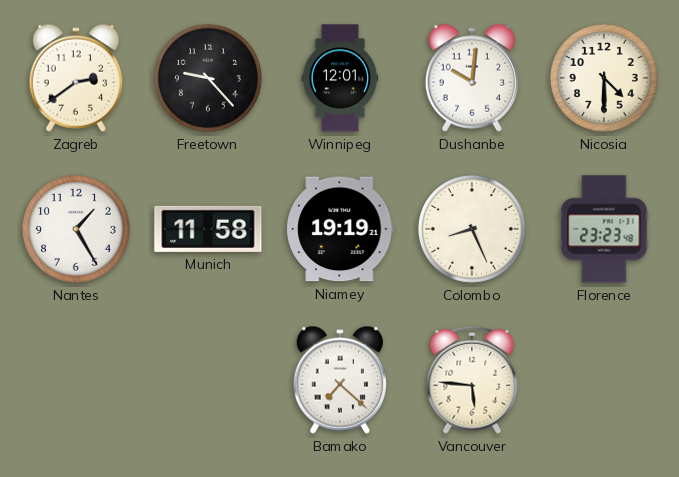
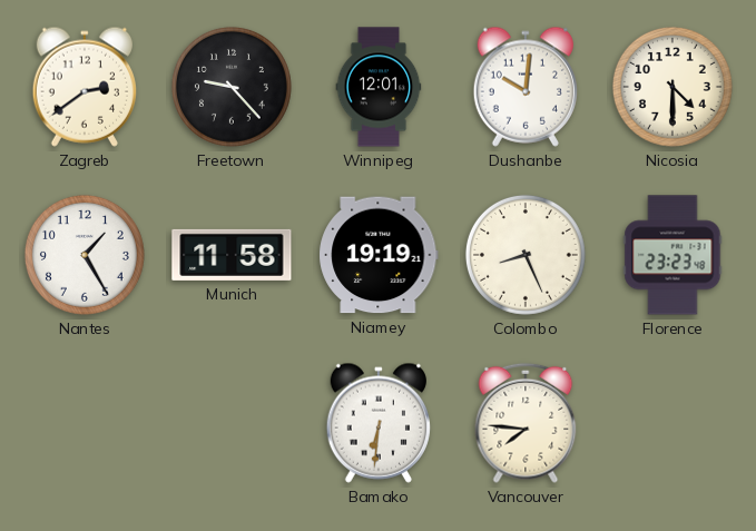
Bamako: 7:22 -> 6:31 (377, 423)
Vancouver: 5:46 -> 7:46 (526, 423)
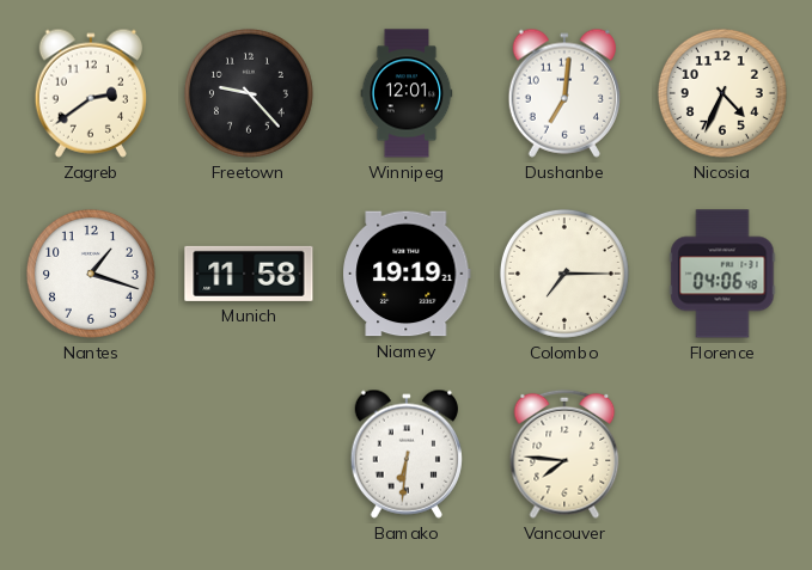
Dushanbe: 10:01 -> 7:01 (563, 93)
Nicosia: 4:30 -> 4:34 (722, 93)
Nantes: 1:25 -> 1:18 (91, 274)
Colombo: 8:26 -> 7:15 (564, 274)
Florence: 23:23 -> 04:06 (722, 274)
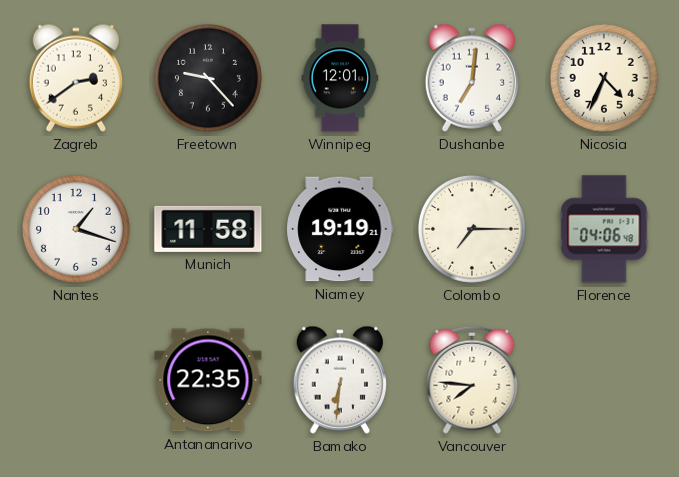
Antananarivo: none -> 22:35 (208, 380)
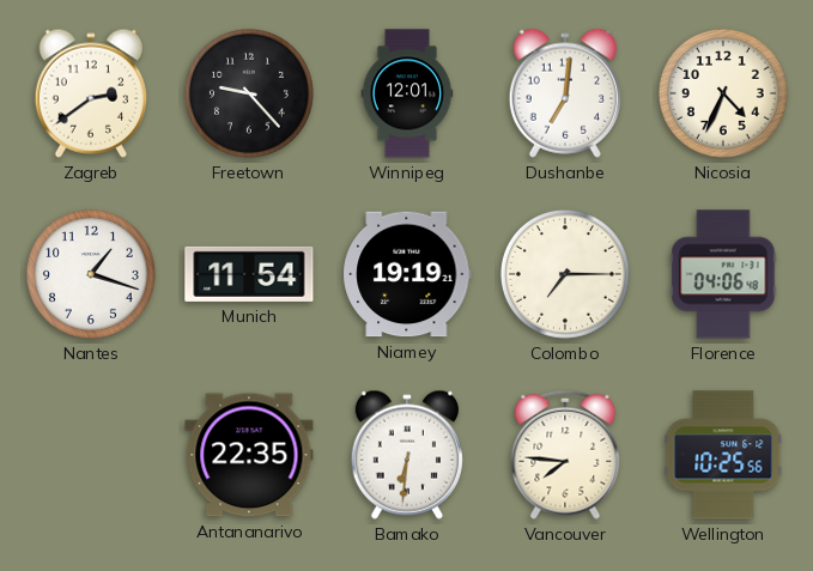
Munich: 11:58 -> 11:54 (249, 274)
Wellington: none -> 10:25 (723, 455)
